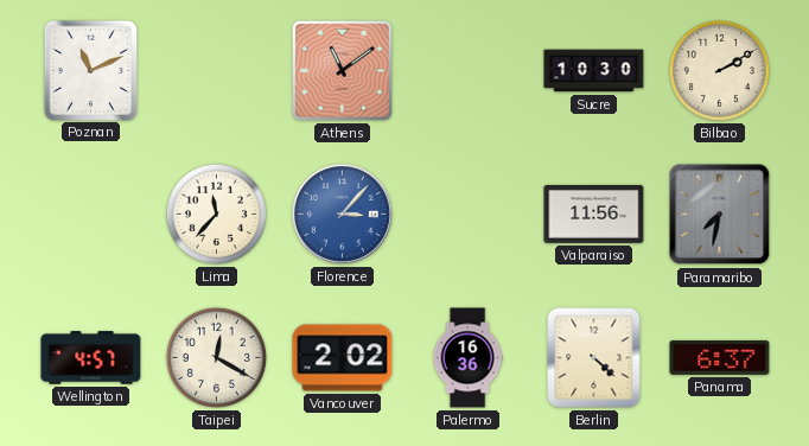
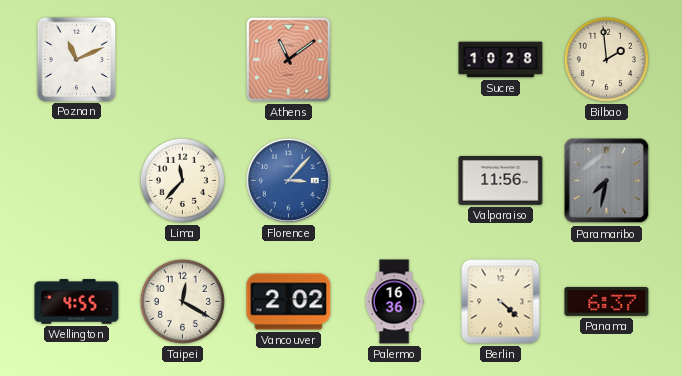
Sucre: 10:30 -> 10:28 (501, 60)
Bilbao: 2:10 -> 1:59 (606, 59)
Wellington: 4:57 -> 4:55 (77, 302)
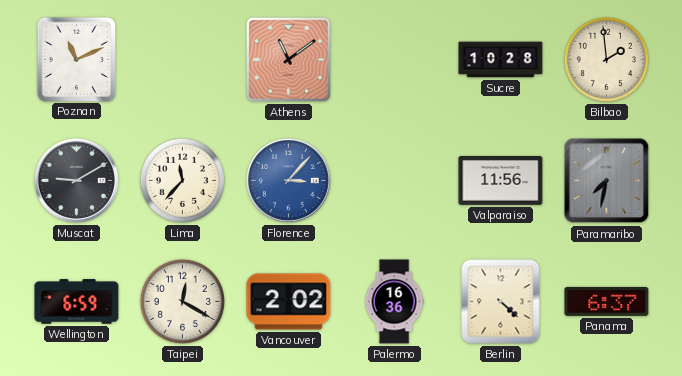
Muscat: none -> 9:10 (76, 180)
Wellington: 4:55 -> 6:59 (77, 302)
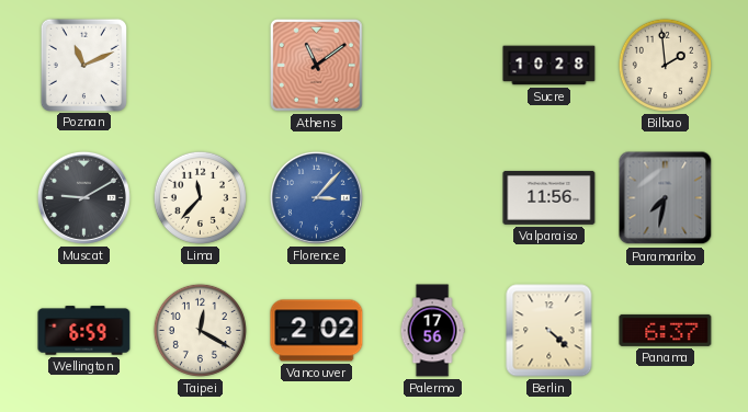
Palermo: 16:36 -> 17:56 (432, 331)
